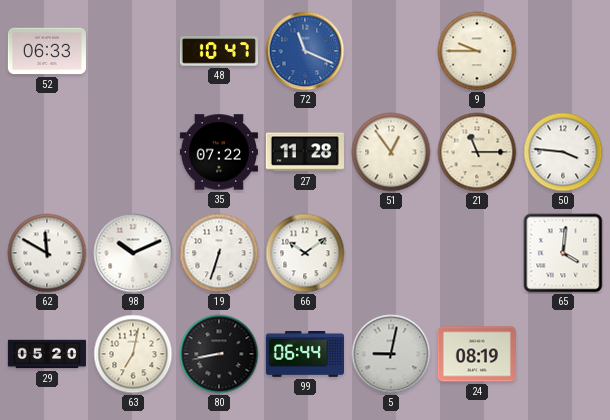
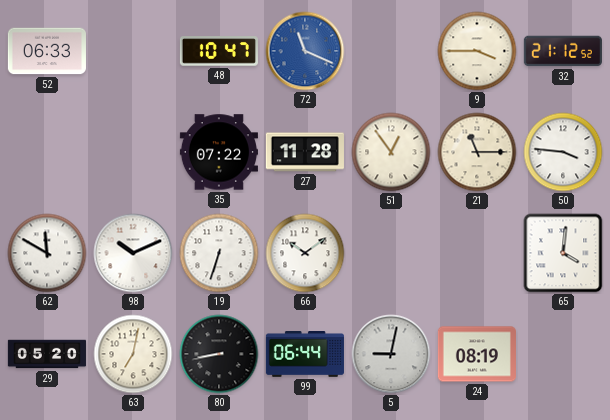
9: 9:45 -> 3:45 (477, 51)
32: none -> 21:12 (563, 51)
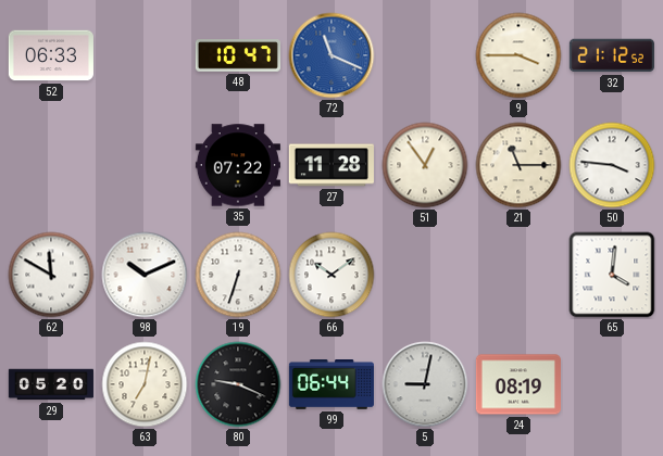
80: 8:43 -> 9:19 (238, 384)
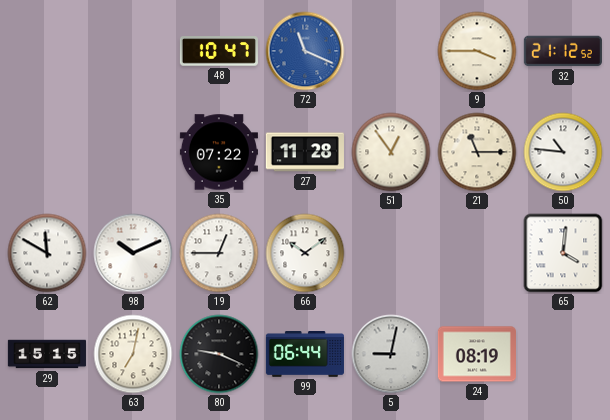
52: 06:33 -> none (51, 55)
50: 3:46 -> 10:46 (563, 152)
19: 6:33 -> 12:45 (219, 253)
29: 05:20 -> 15:15 (47, 354)
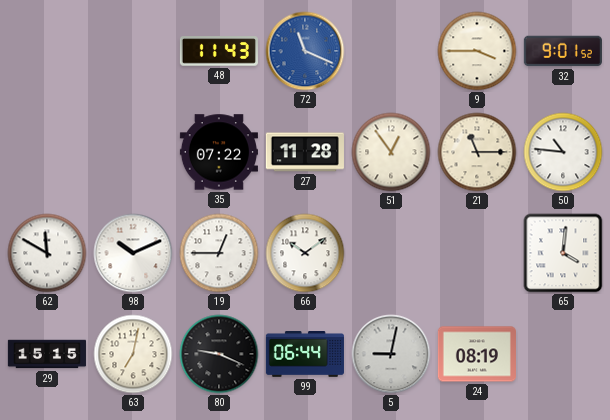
48: 10:47 -> 11:43 (219, 51)
32: 21:12 -> 9:01 (563, 51)
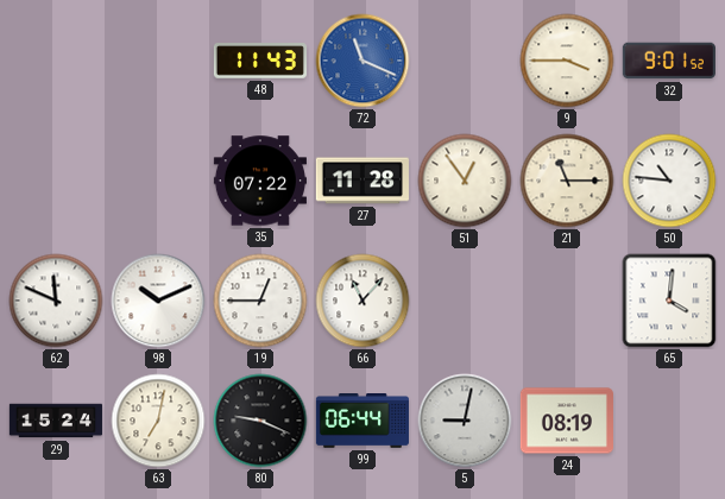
62: 11:50 -> 11:49 (56, 301)
66: 10:09 -> 11:07 (363, 301)
29: 15:15 -> 15:24 (56, 421)
